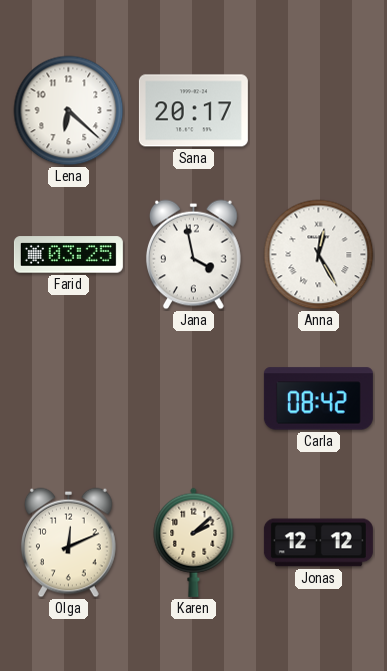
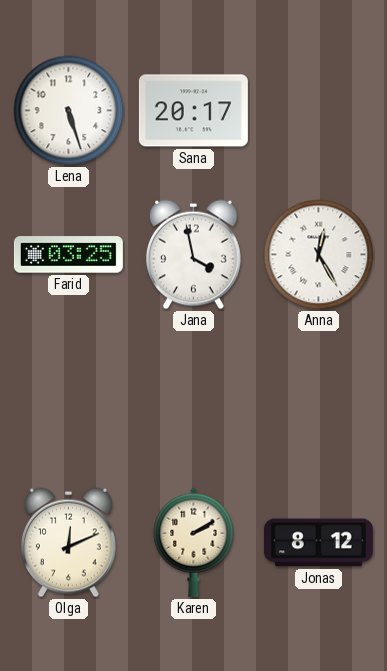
Lena: 6:22 -> 5:27 (69, 111)
Carla: 08:42 -> none (318, 399)
Karen: 2:08 -> 2:10 (194, 542)
Jonas: 12:12 -> 8:12 (318, 543)
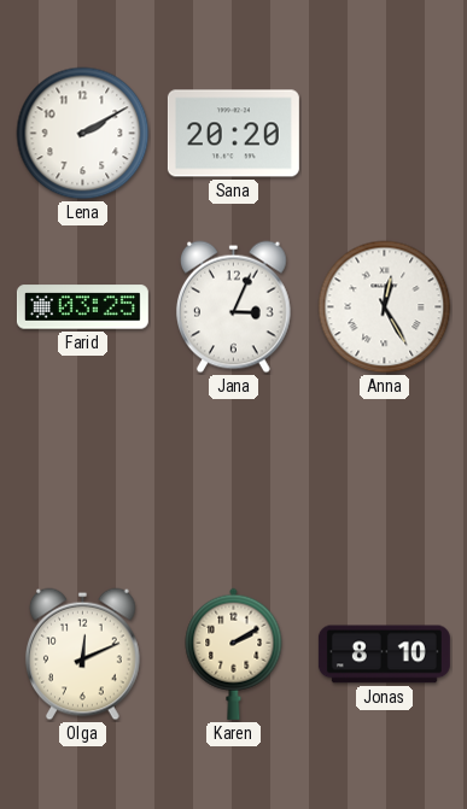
Lena: 5:27 -> 2:10 (83, 134)
Sana: 20:17 -> 20:20 (233, 134)
Jana: 3:58 -> 3:04 (233, 307)
Jonas: 8:12 -> 8:10 (384, 655)
